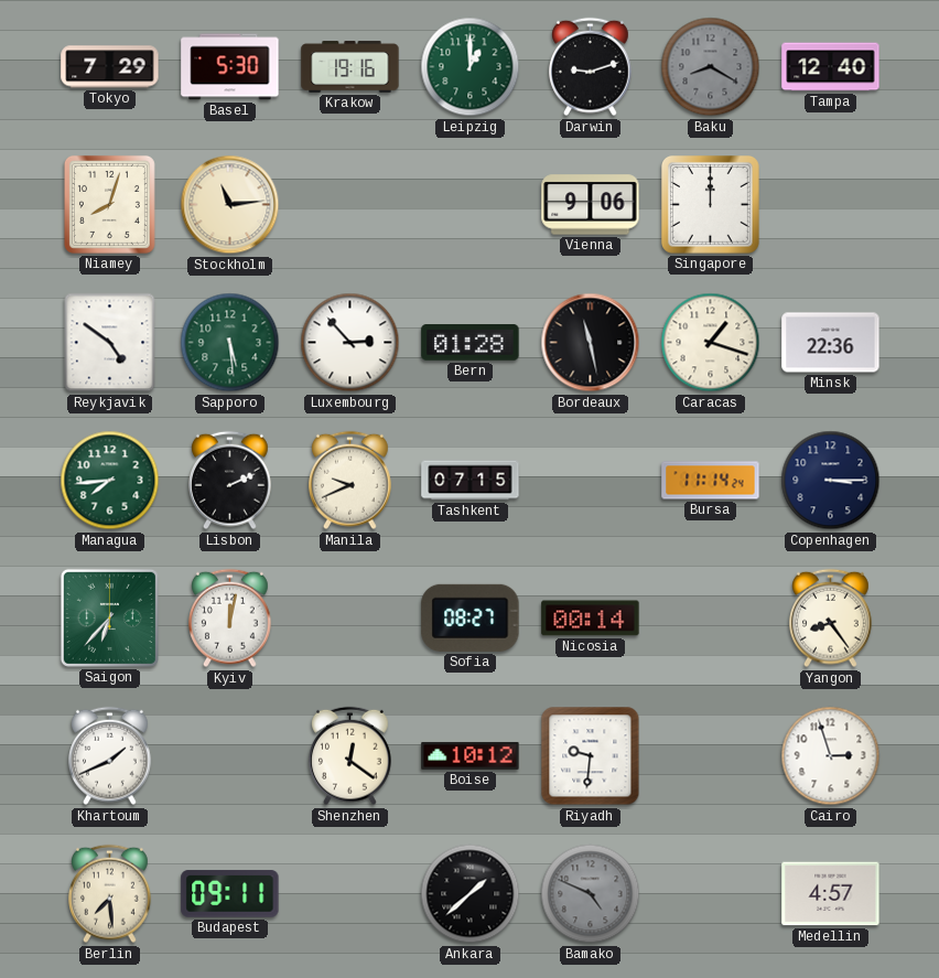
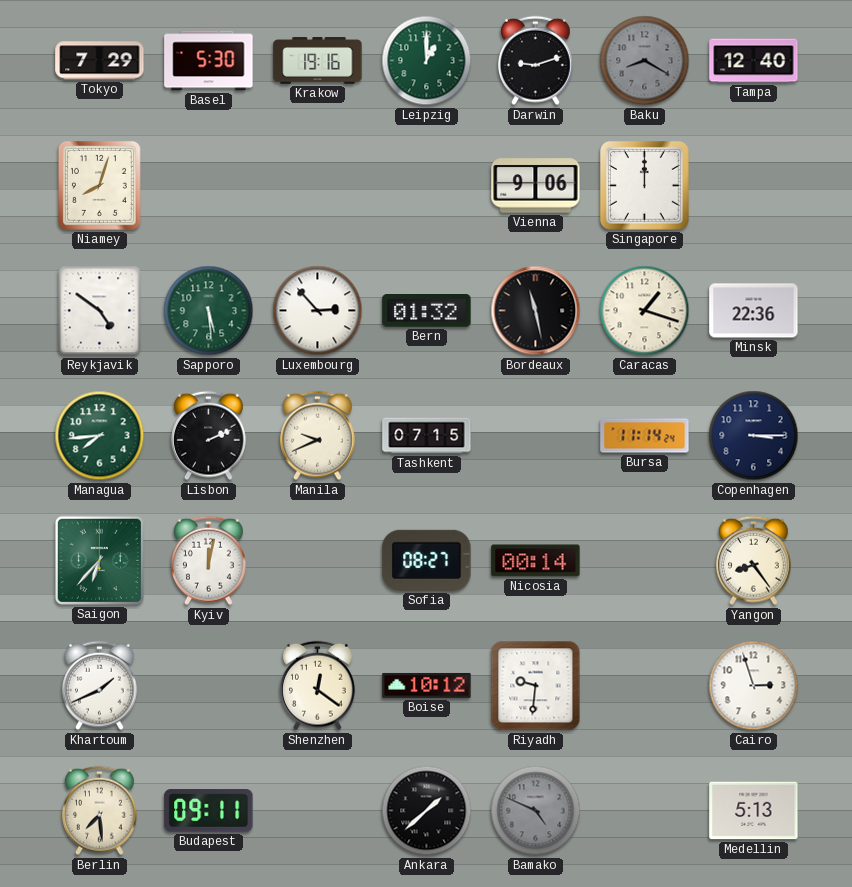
Stockholm: 11:14 -> none (230, 205)
Bern: 01:28 -> 01:32 (427, 311)
Medellin: 4:57 -> 5:13 (754, 811)
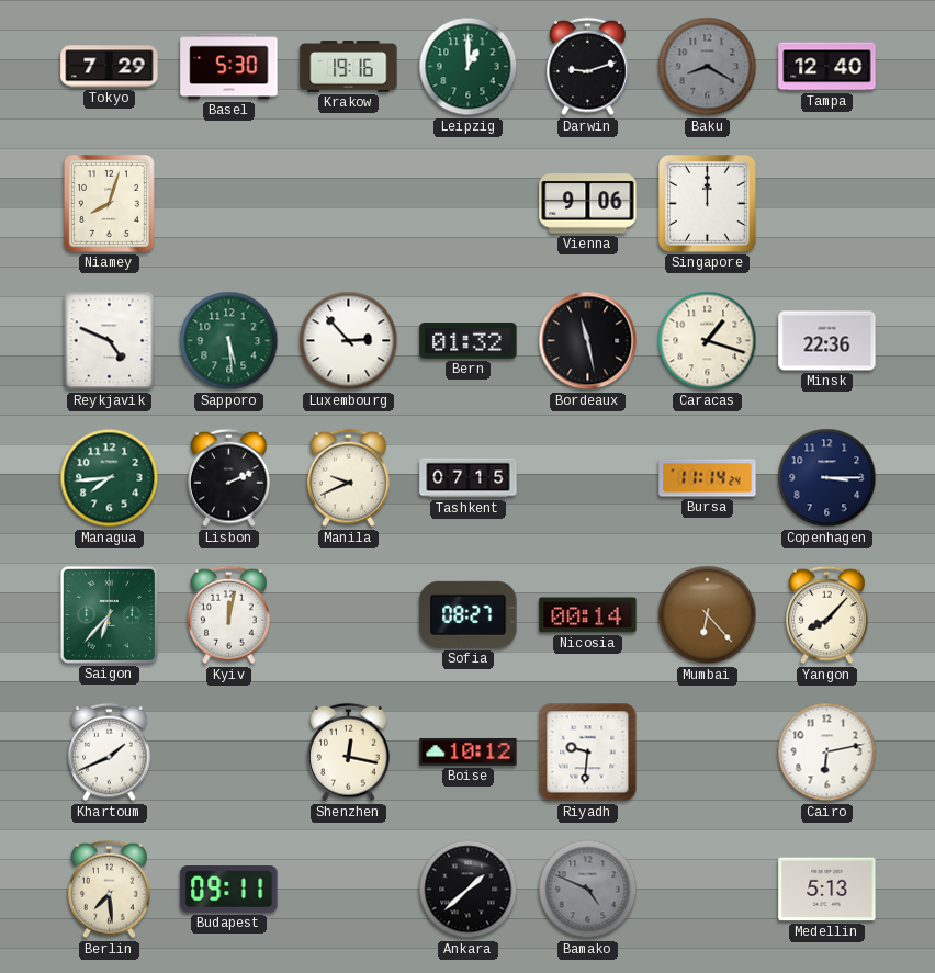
Reykjavik: 4:51 -> 4:49 (110, 341)
Mumbai: none -> 6:23 (708, 615)
Yangon: 8:24 -> 8:07 (827, 615)
Shenzhen: 12:21 -> 12:17 (349, 753)
Cairo: 2:57 -> 6:13 (827, 753)
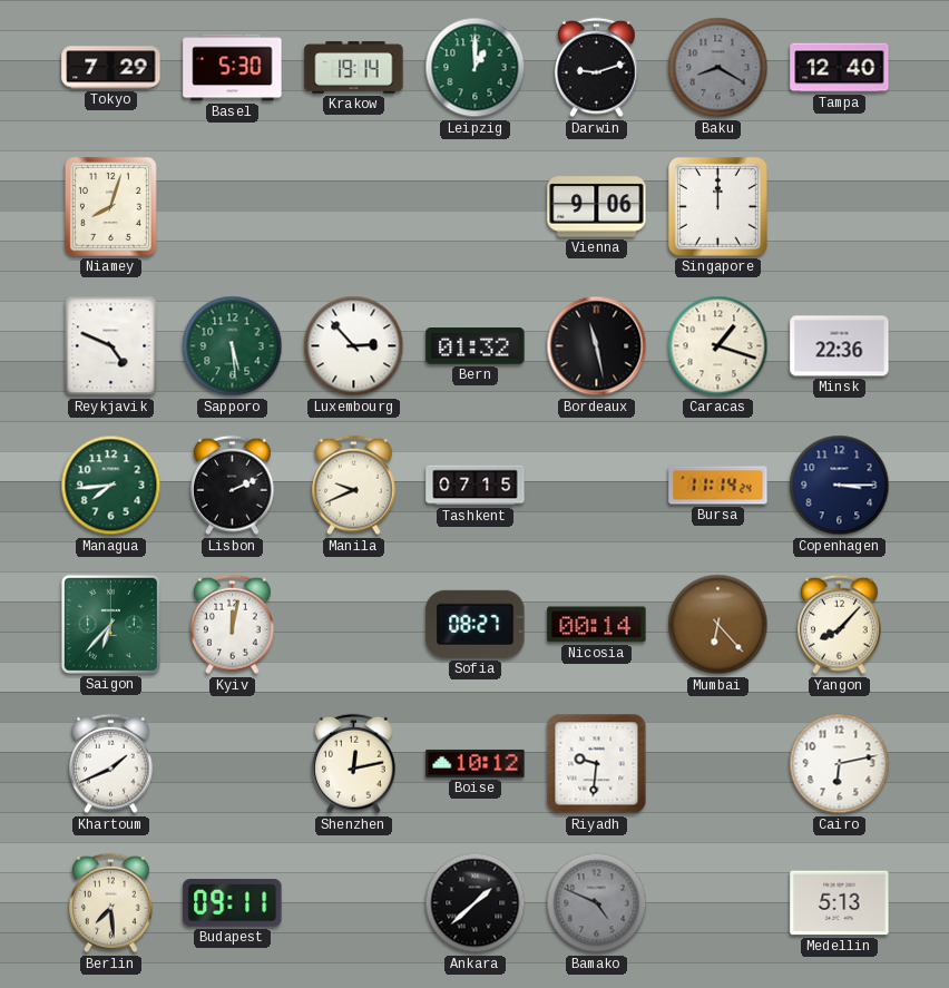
Krakow: 19:16 -> 19:14 (354, 68)
Shenzhen: 12:17 -> 12:13 (354, 764)
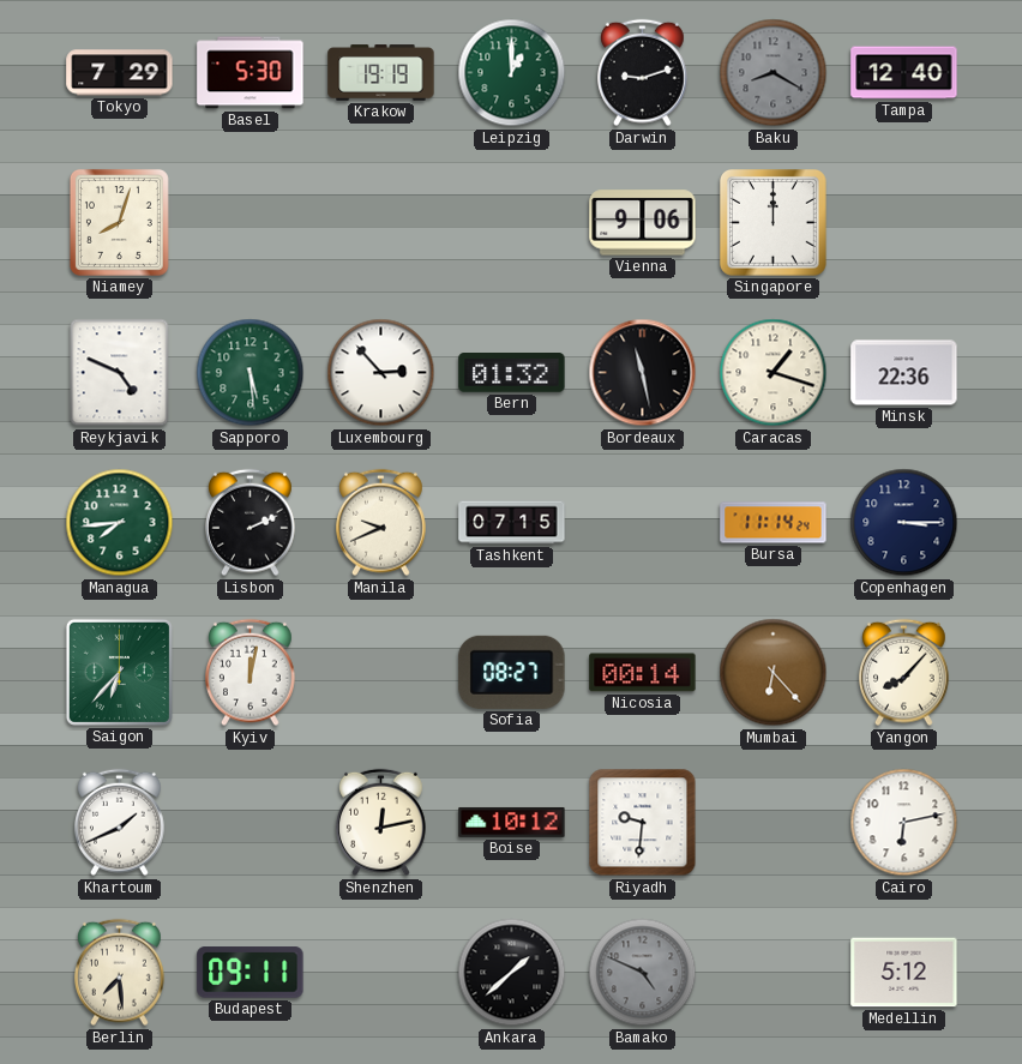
Krakow: 19:14 -> 19:19 (381, 73)
Medellin: 5:13 -> 5:12 (904, 973)
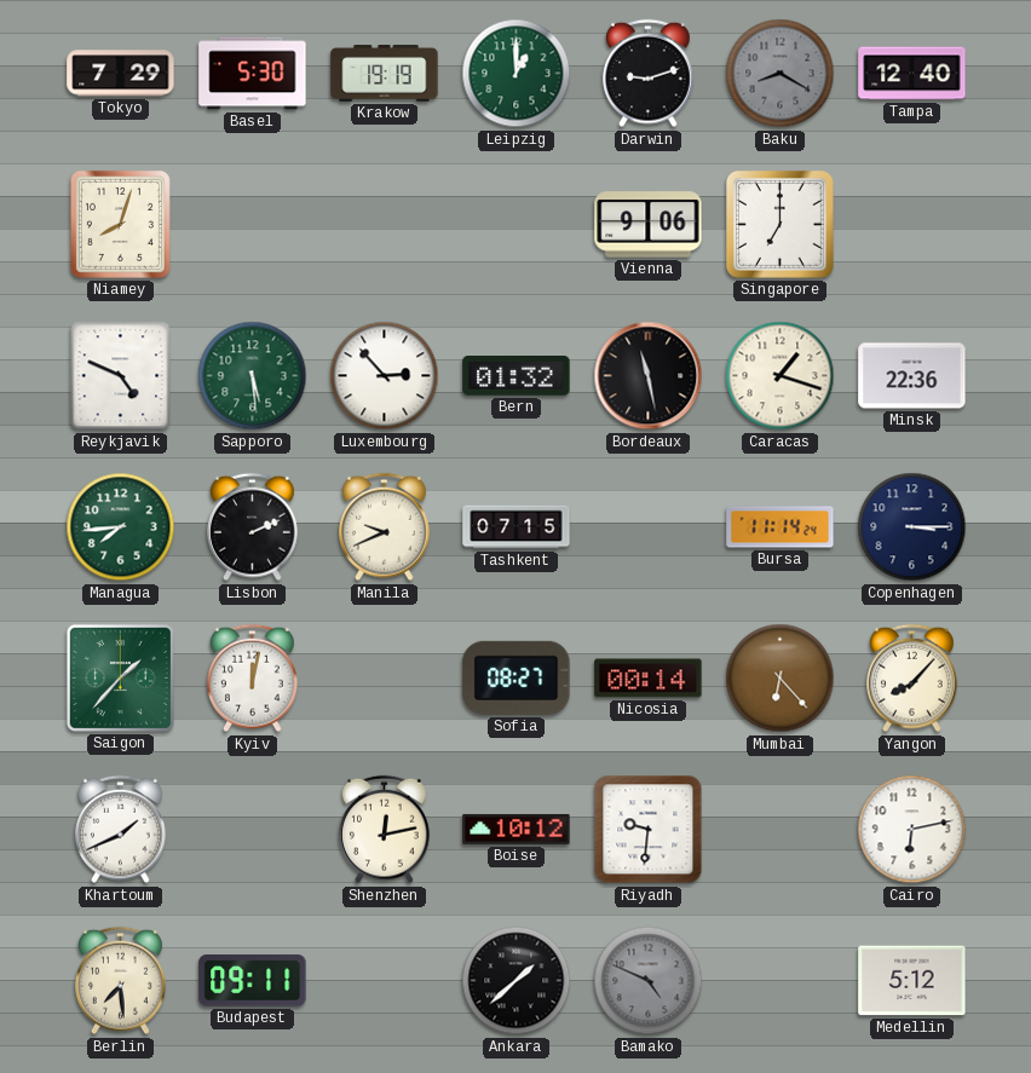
Singapore: 12:00 -> 7:00 (781, 225)
Saigon: 6:37 -> 1:37 (120, 677)
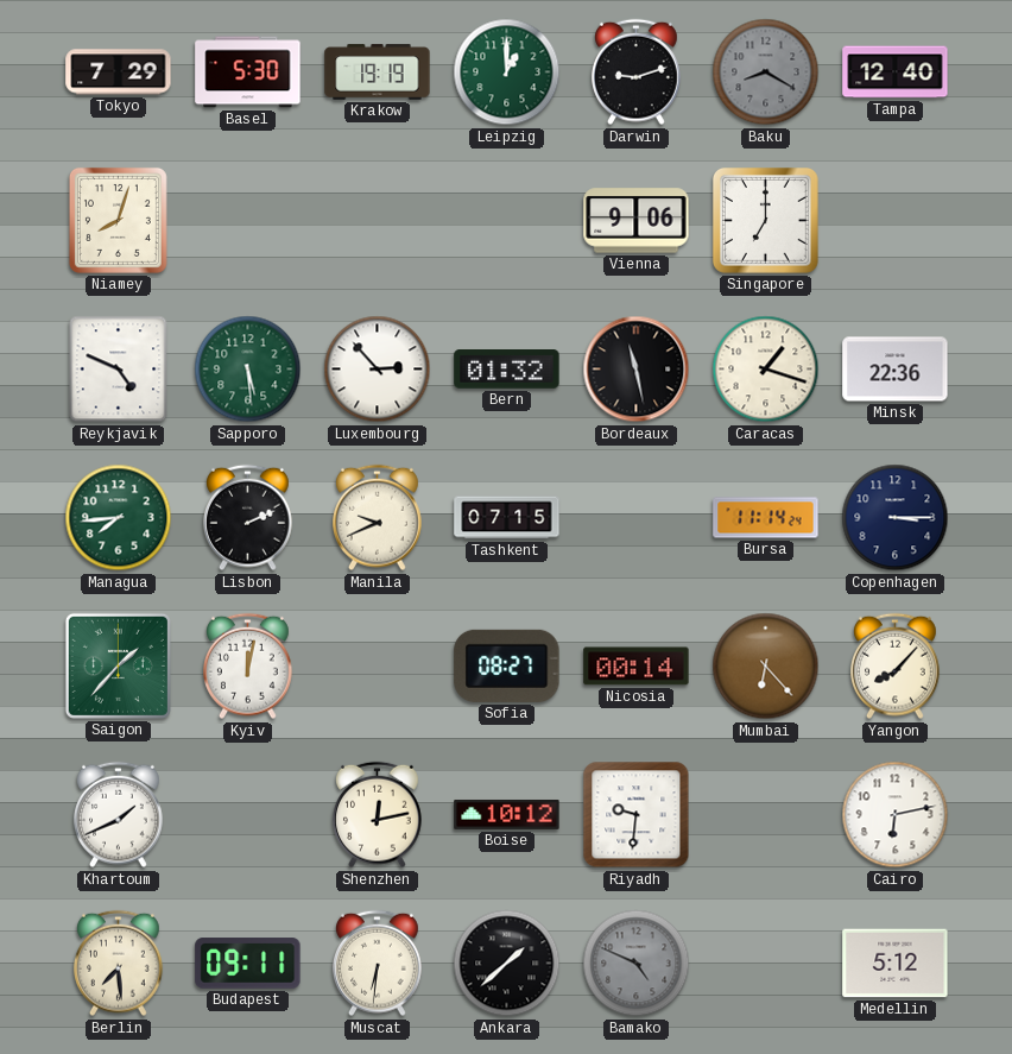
Muscat: none -> 6:31 (378, 964)
